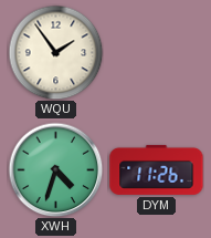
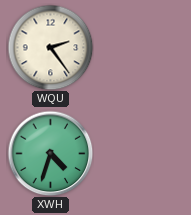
WQU: 1:54 -> 2:24 (50, 47)
DYM: 11:26 -> none (157, 169)
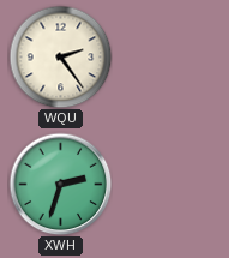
XWH: 4:33 -> 2:33 (60, 184)
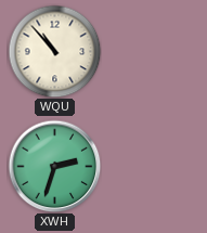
WQU: 2:24 -> 10:53 (54, 51)
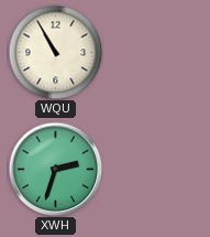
WQU: 10:53 -> 10:55 (55, 52)
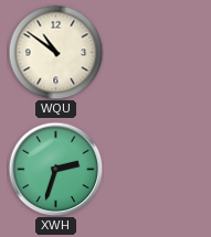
WQU: 10:55 -> 10:51 (55, 52)
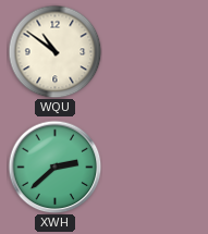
XWH: 2:33 -> 2:38 (54, 167)
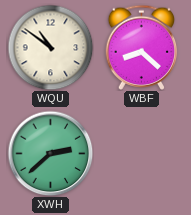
WBF: none -> 8:22 (142, 47)
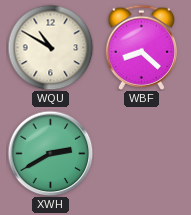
WQU: 10:51 -> 10:50 (50, 47)
XWH: 2:38 -> 2:40 (50, 153)
